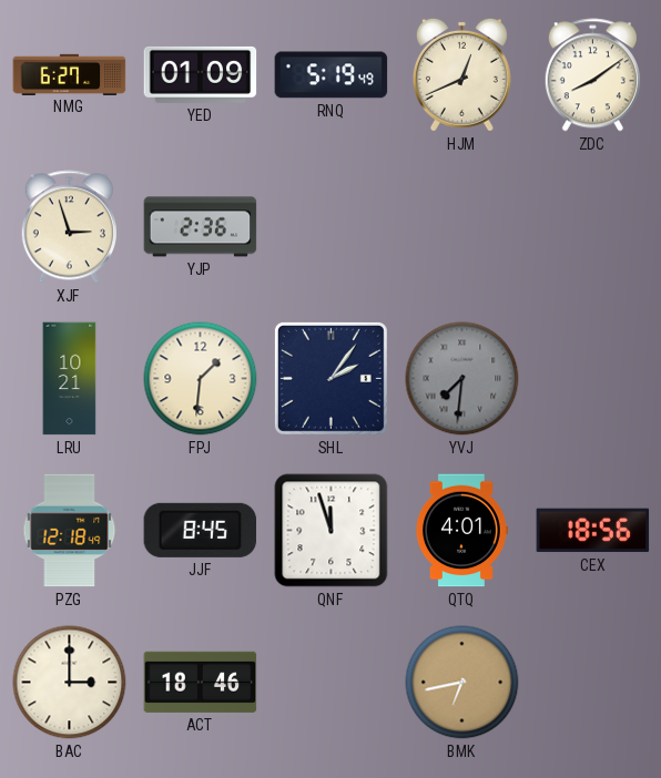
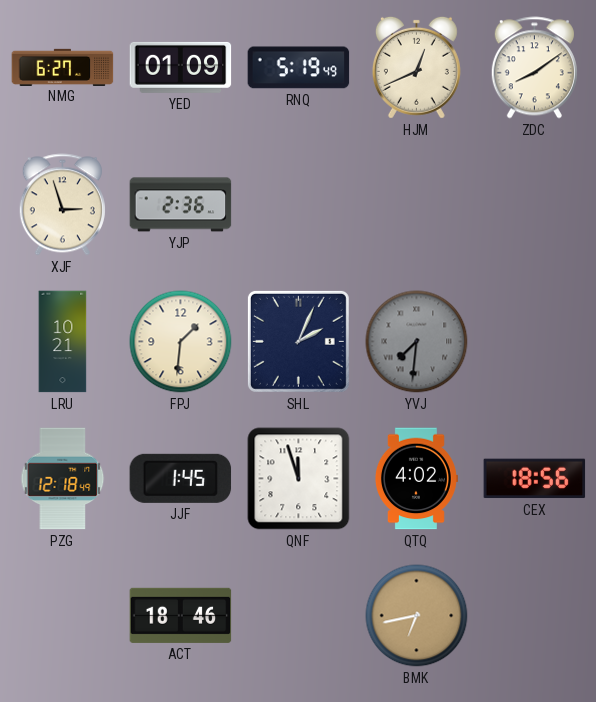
SHL: 2:06 -> 2:04 (298, 341)
JJF: 8:45 -> 1:45 (181, 478)
QTQ: 4:01 -> 4:02 (416, 479)
BAC: 3:00 -> none (70, 683)
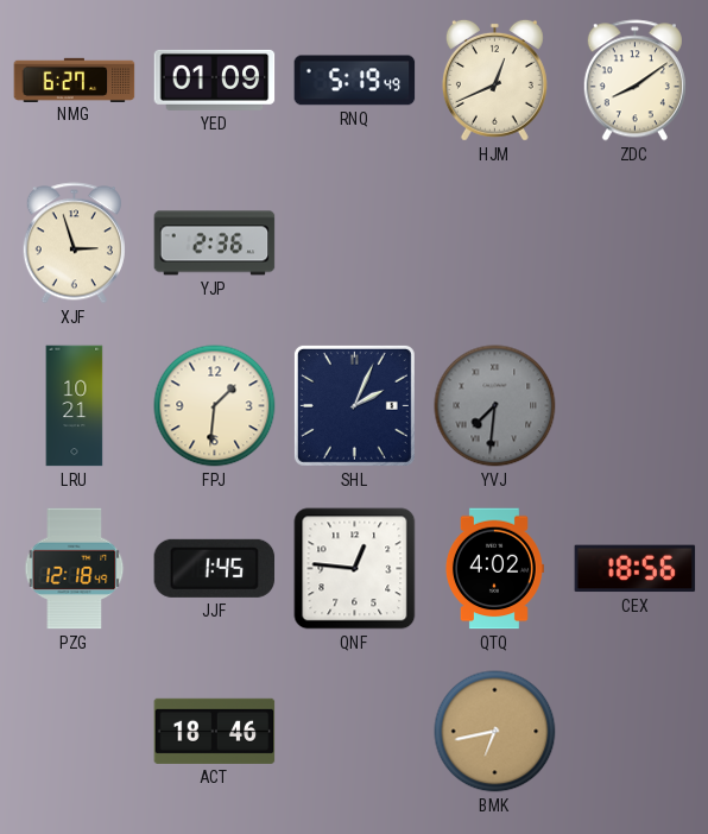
QNF: 11:57 -> 12:46 (355, 569)
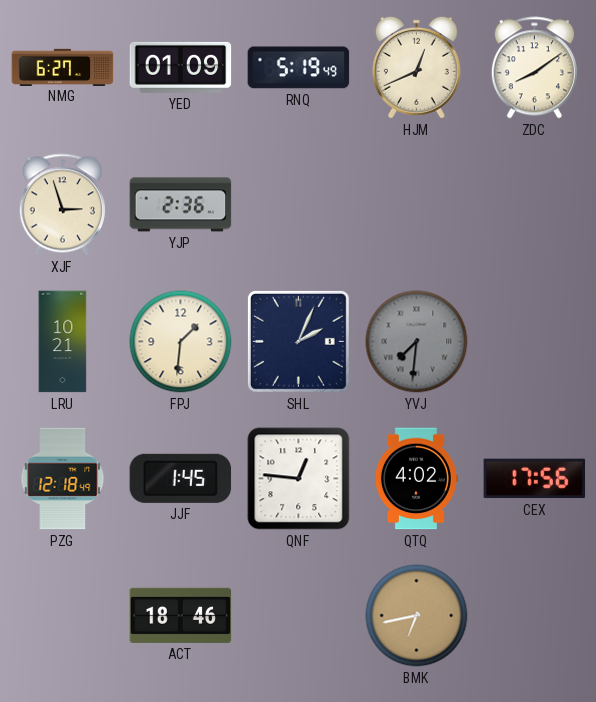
CEX: 18:56 -> 17:56 (535, 479)
